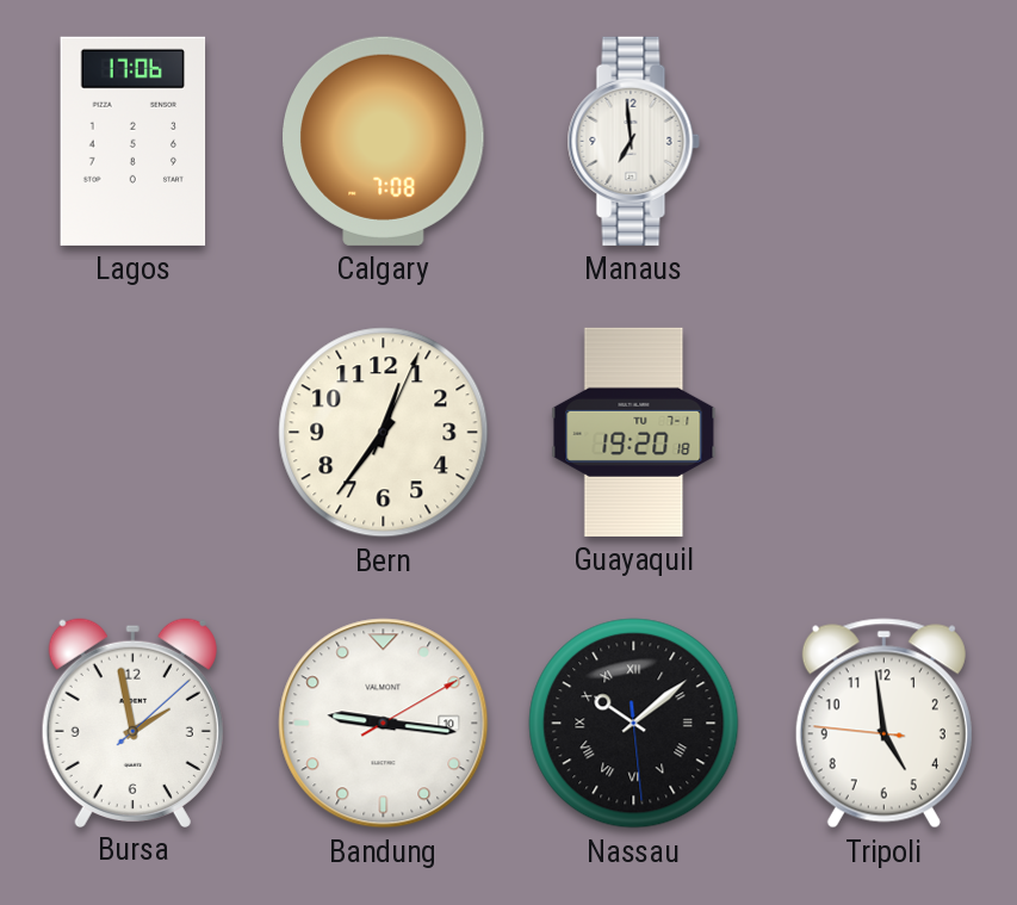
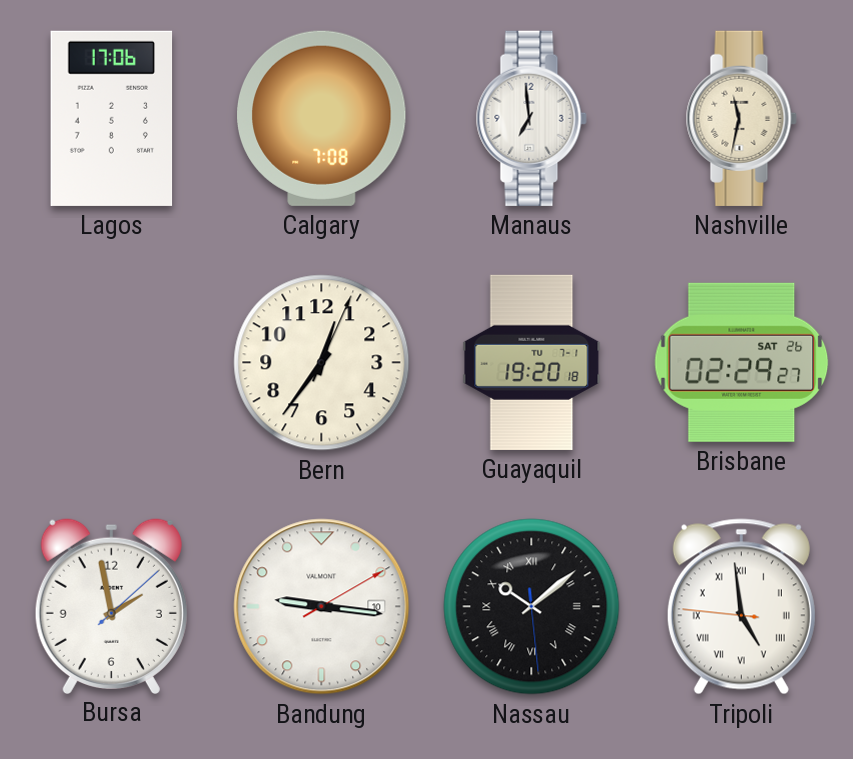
Nashville: none -> 11:32 (741, 118)
Brisbane: none -> 02:29 (742, 362)
Tripoli numerals: Arabic -> Roman (741, 607)
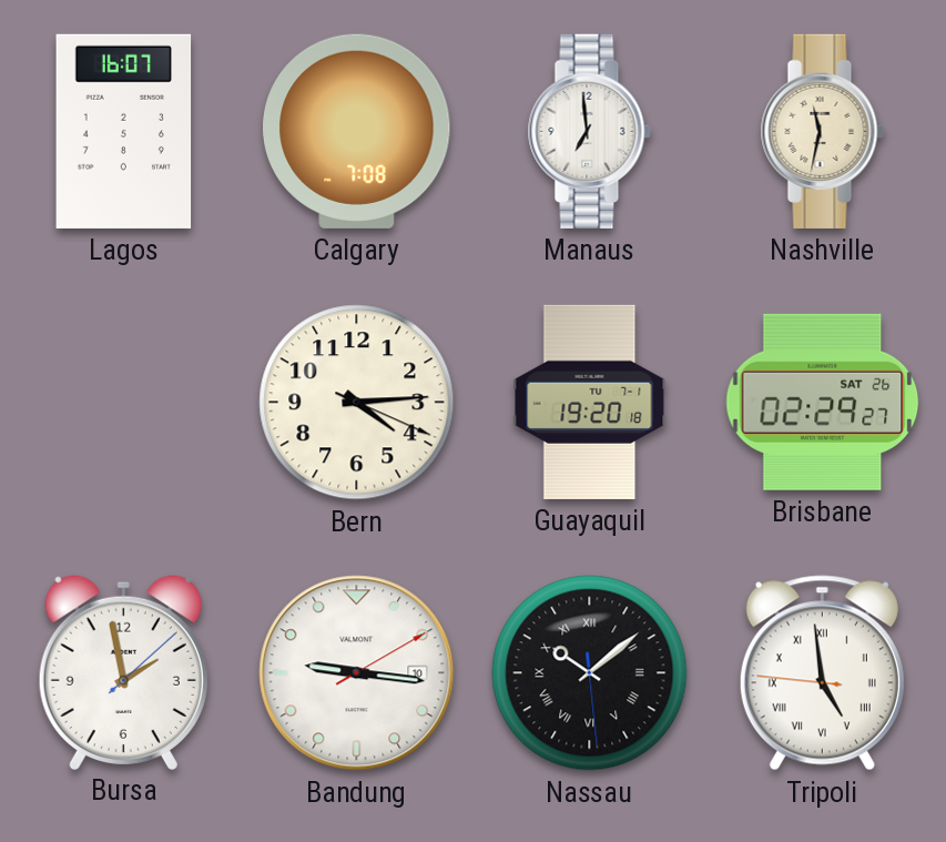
Lagos: 17:06 -> 16:07 (124, 131)
Bern: 12:36 -> 4:14 (357, 403)
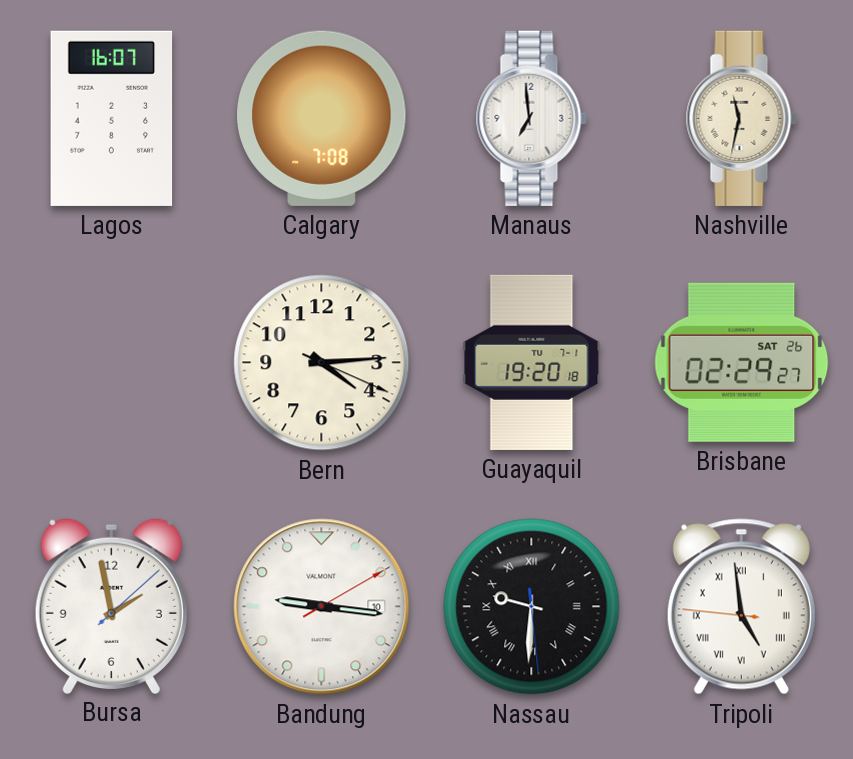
Nassau: 10:08 -> 9:30 (532, 607)
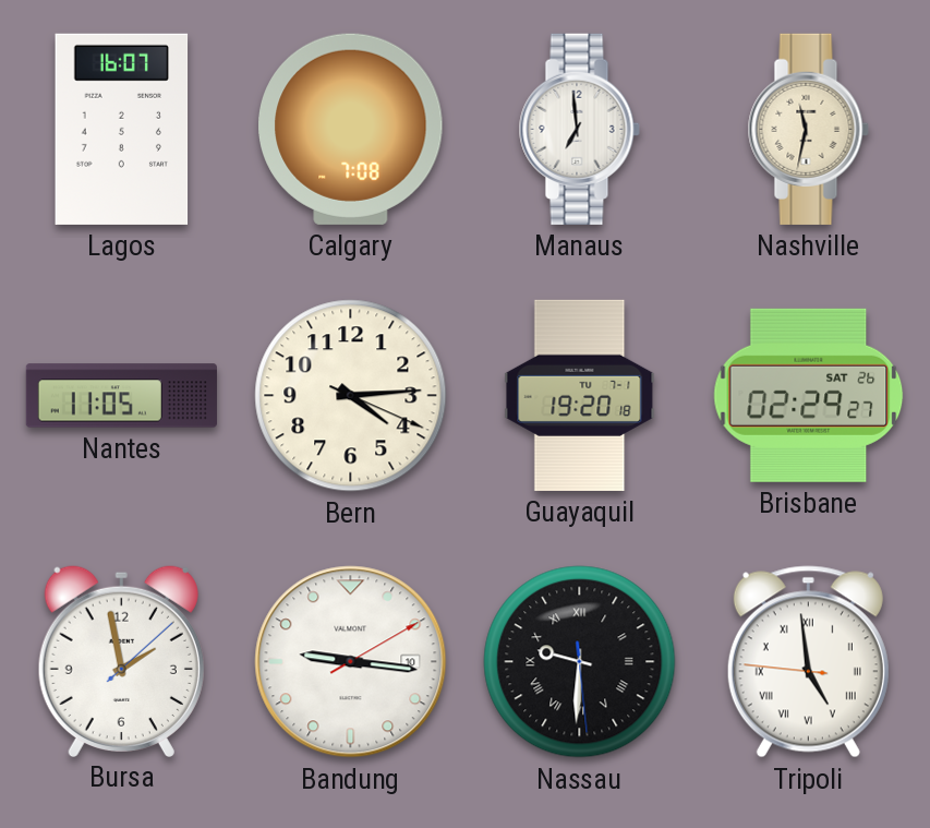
Nantes: none -> 11:05 (121, 396)
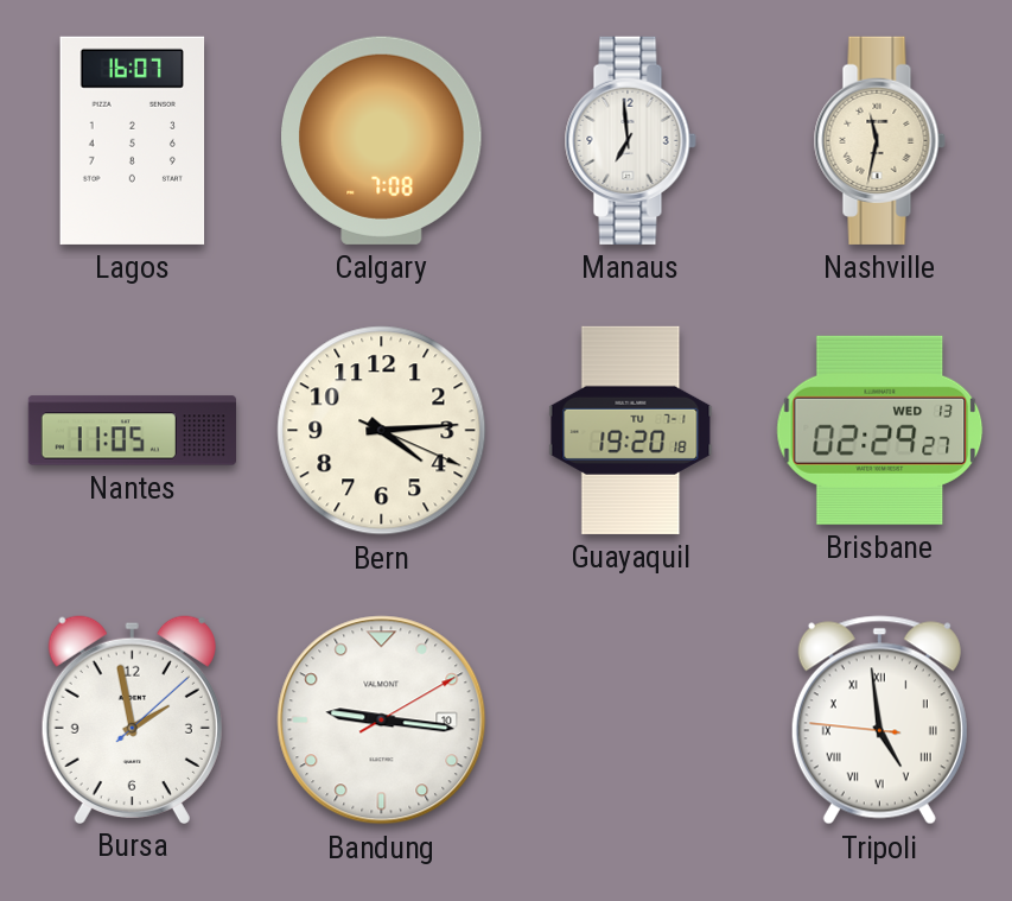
Brisbane date: SAT 26 -> WED 13 (880, 430)
Nassau: 9:30 -> none (580, 662)
